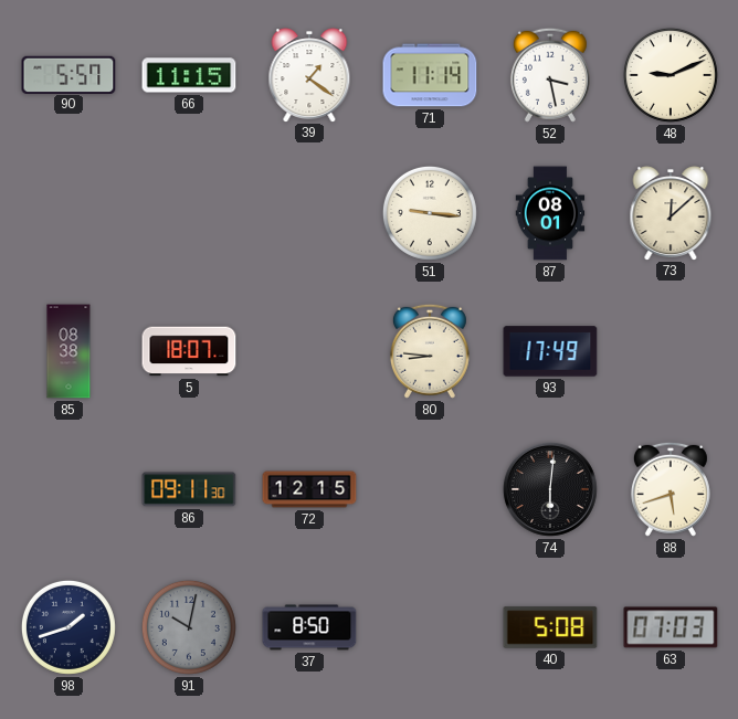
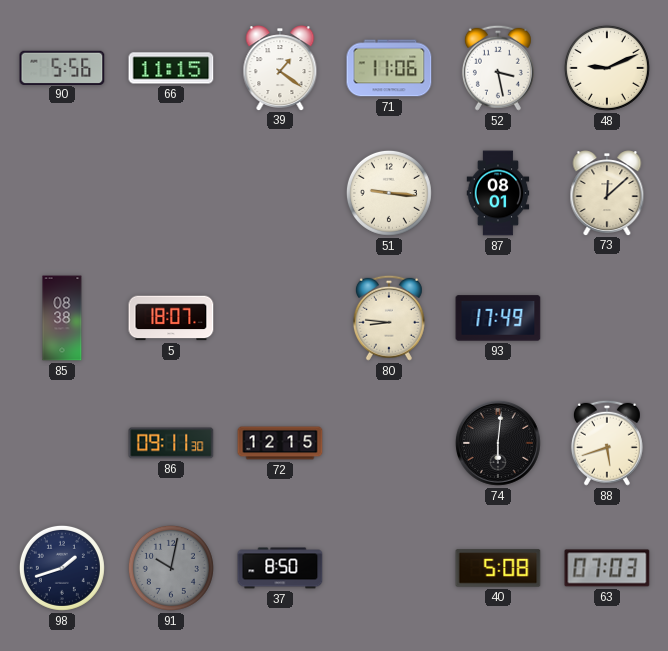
90: 5:57 -> 5:56 (62, 67)
71: 11:14 -> 11:06 (389, 68)
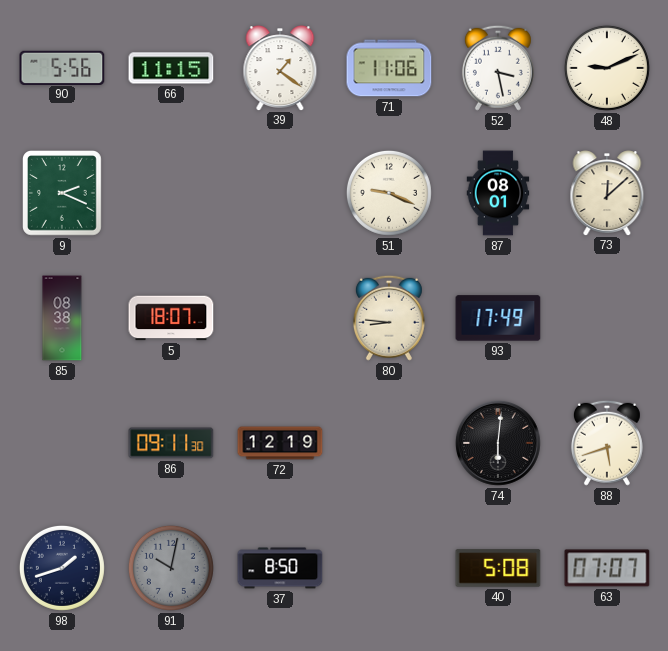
9: none -> 2:19 (63, 194)
51: 9:16 -> 9:19 (389, 193)
72: 12:15 -> 12:19 (280, 443)
63: 07:03 -> 07:07 (607, 568)
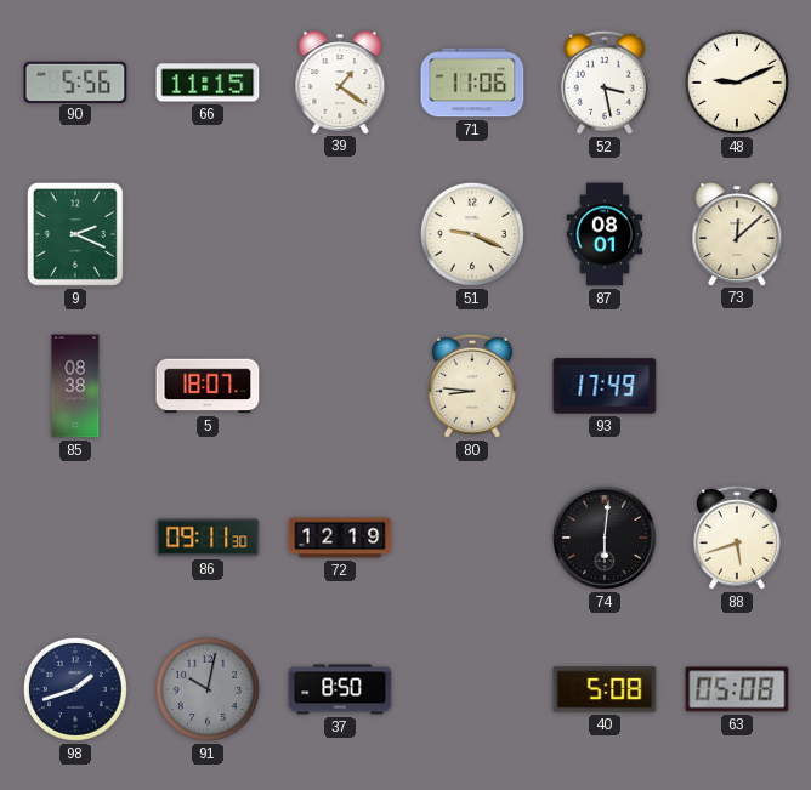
63: 07:07 -> 05:08 (737, 689)
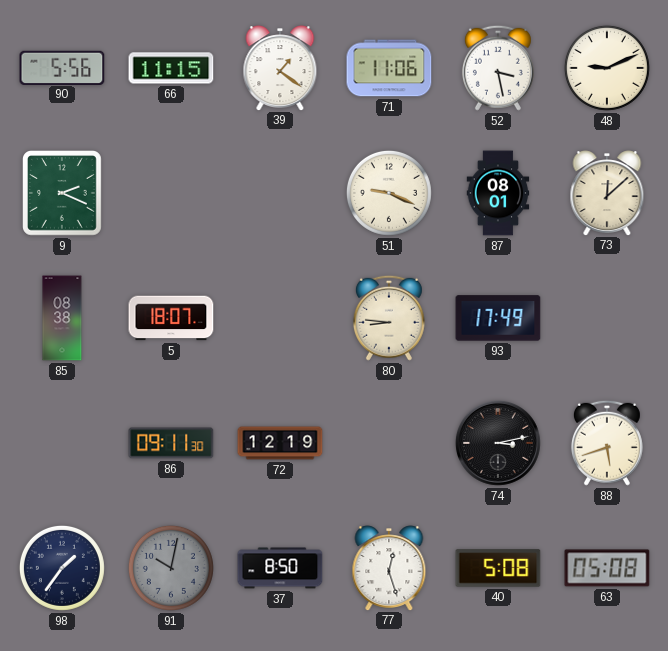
74: 6:01 -> 3:13 (498, 443)
98: 1:42 -> 1:36 (62, 568)
77: none -> 12:27 (389, 568)
